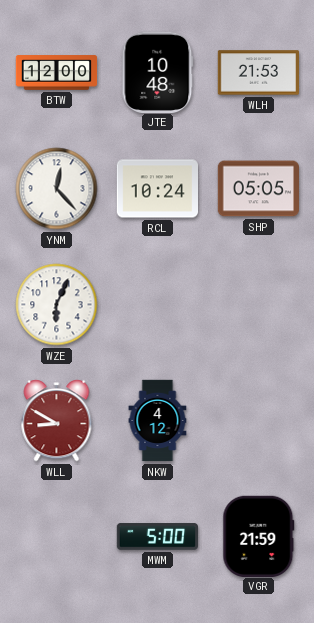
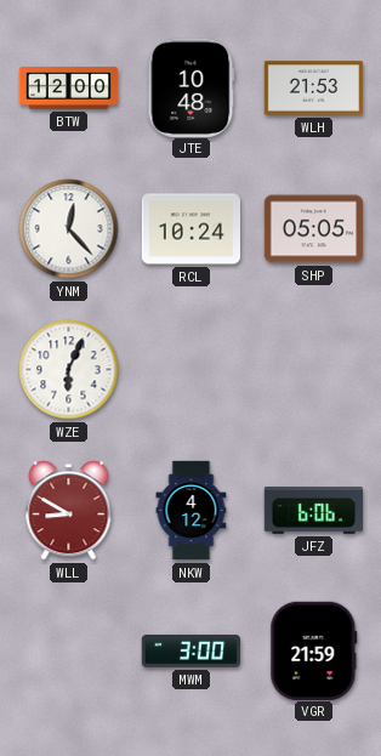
JFZ: none -> 6:06 (313, 511)
MWM: 5:00 -> 3:00 (190, 652)
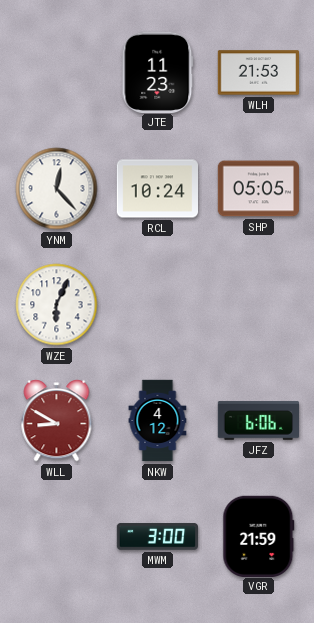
BTW: 12:00 -> none (69, 89)
JTE: 10:48 -> 11:23 (158, 72)
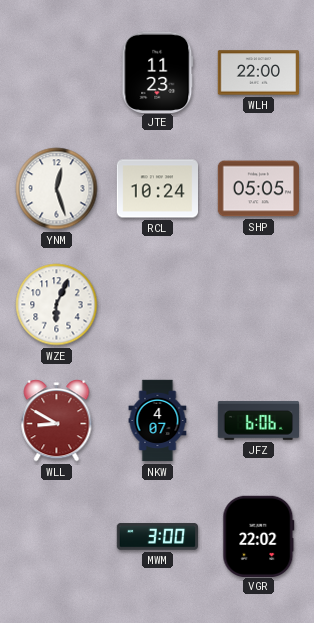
WLH: 21:53 -> 22:00 (258, 73)
YNM: 12:23 -> 12:27 (57, 189)
NKW: 4:12 -> 4:07 (158, 421)
VGR: 21:59 -> 22:02 (259, 536)
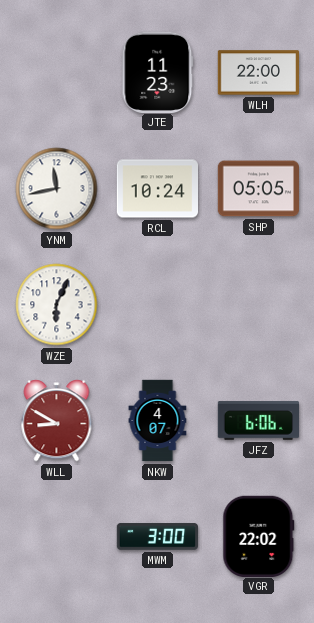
YNM: 12:27 -> 11:43 (57, 189)
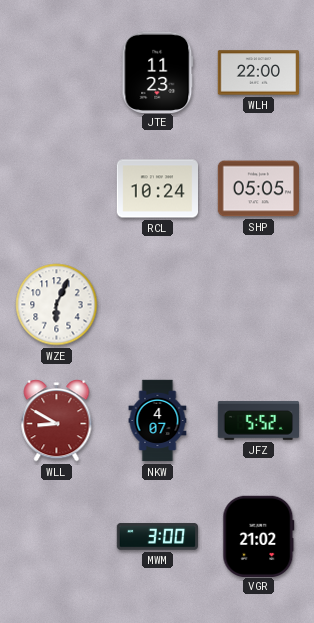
YNM: 11:43 -> none (57, 189)
JFZ: 6:06 -> 5:52 (258, 421)
VGR: 22:02 -> 21:02 (259, 536)
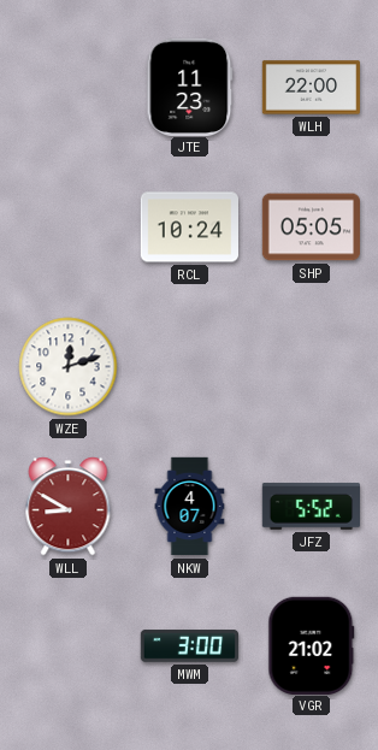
WZE: 6:04 -> 12:12 (69, 367)
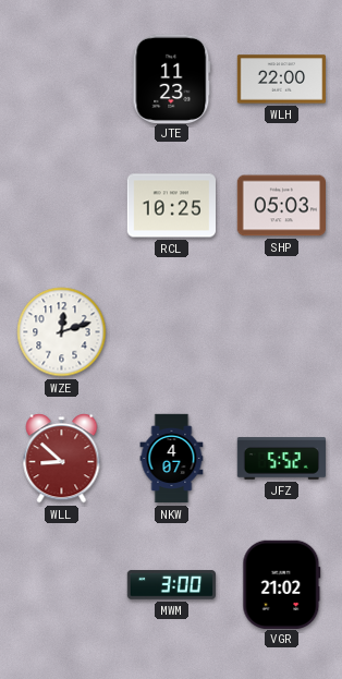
RCL: 10:24 -> 10:25 (171, 206)
SHP: 05:05 -> 05:03 (281, 206)
WLL: 8:50 -> 8:52 (62, 459)
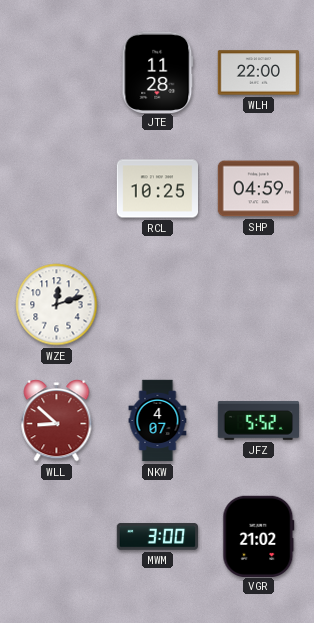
JTE: 11:23 -> 11:28 (158, 72)
SHP: 05:03 -> 04:59 (258, 189)
